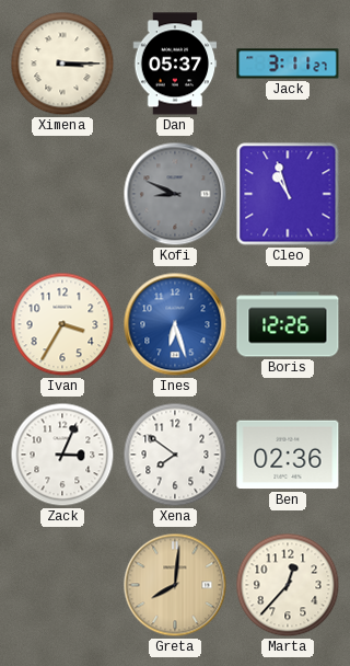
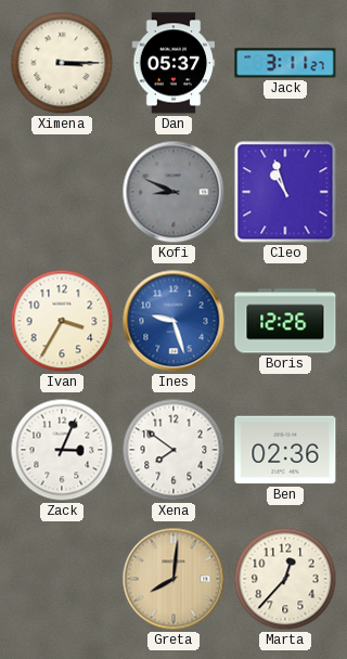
Ines: 6:27 -> 9:27 (173, 321)
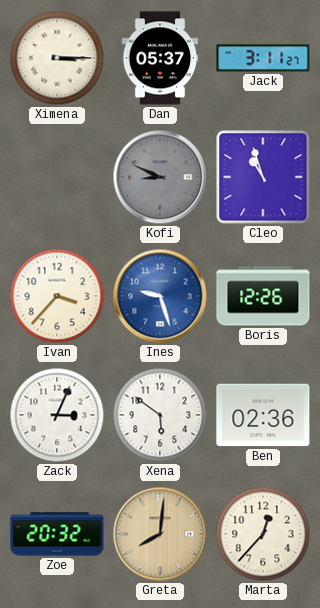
Ivan: 3:35 -> 3:37 (57, 296)
Xena: 7:51 -> 5:51 (160, 415)
Zoe: none -> 20:32 (57, 534)
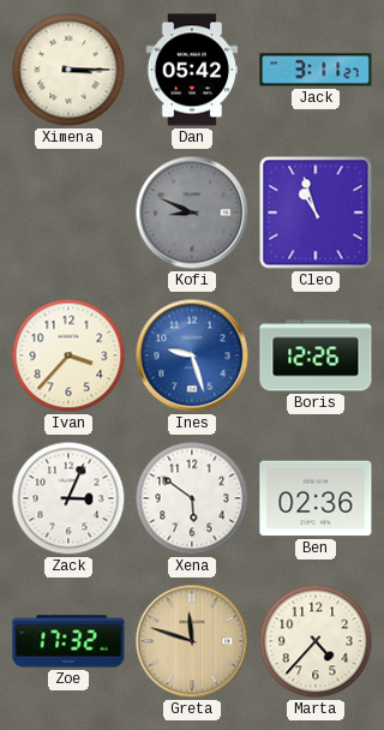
Dan: 05:37 -> 05:42 (192, 70)
Zoe: 20:32 -> 17:32 (68, 641)
Greta: 8:01 -> 11:48 (192, 641)
Marta: 12:37 -> 4:37 (316, 641)
